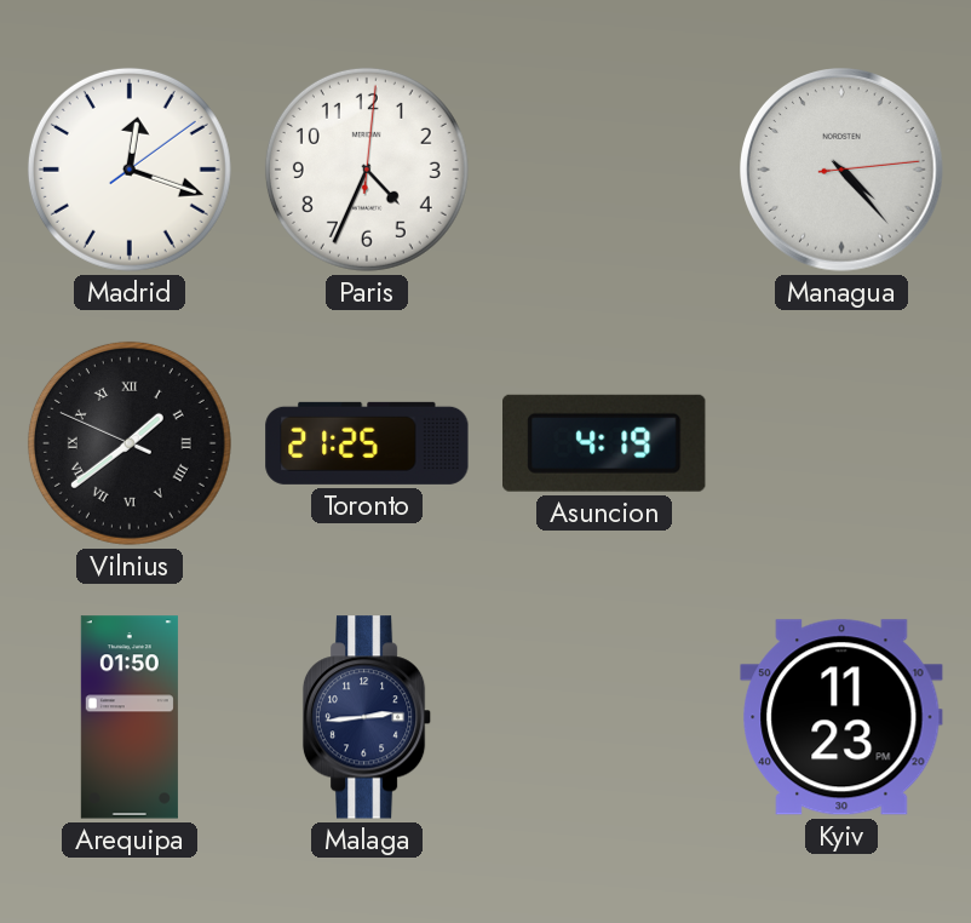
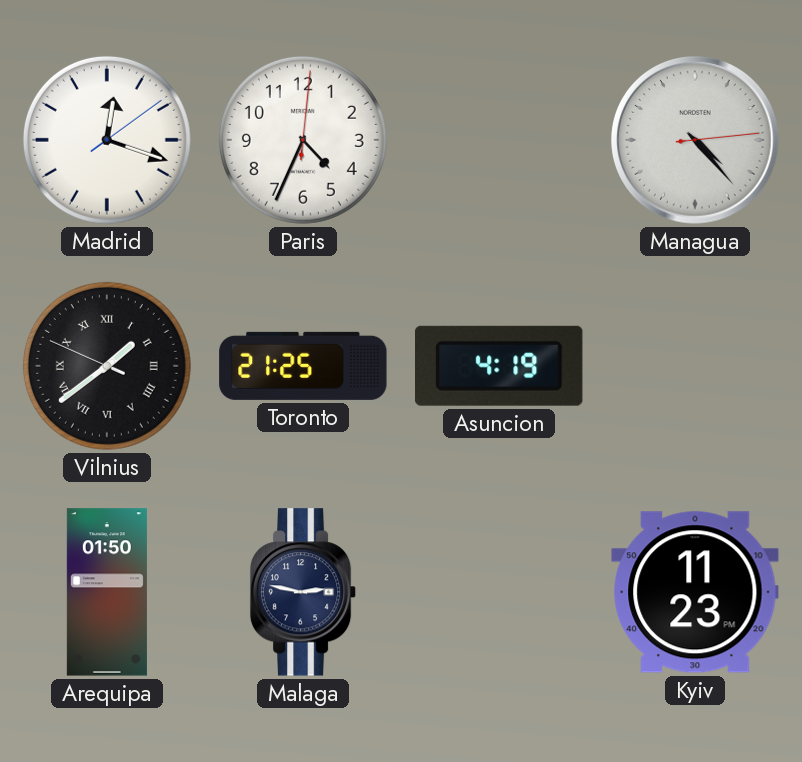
Malaga: 2:44 -> 2:47 (303, 592)
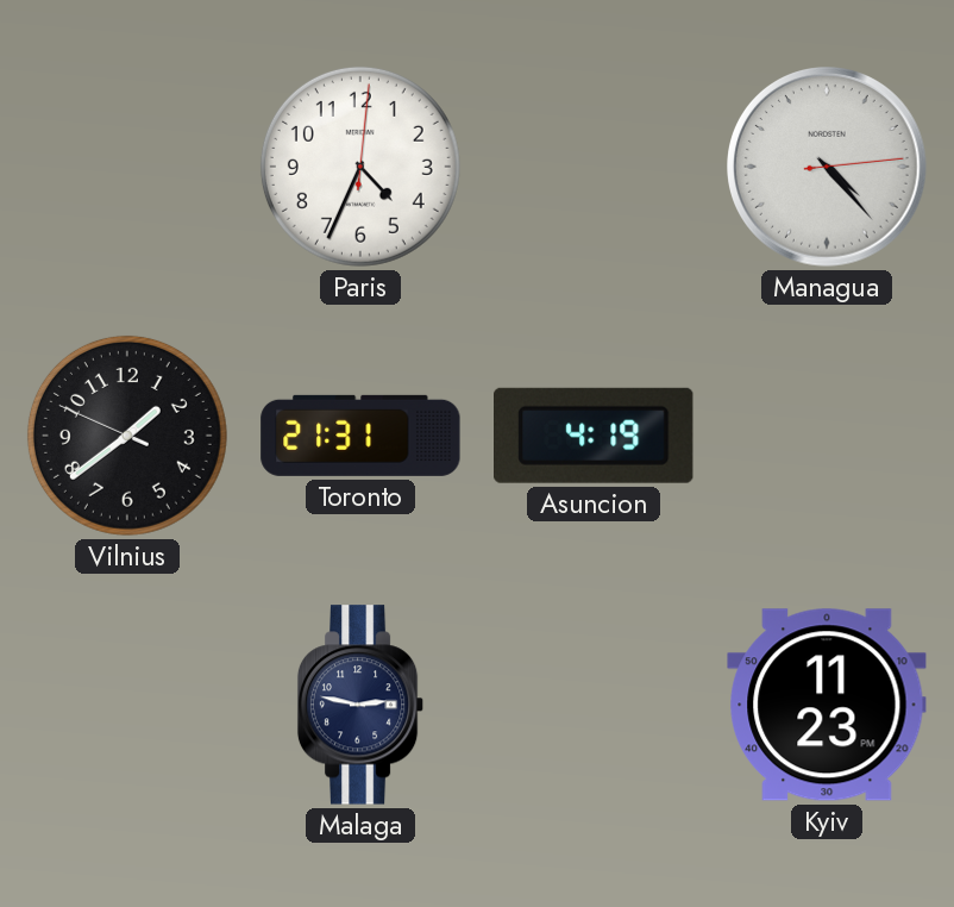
Madrid: 12:18 -> none (107, 140)
Vilnius numerals: Roman -> Arabic (127, 436)
Toronto: 21:25 -> 21:31 (360, 436)
Arequipa: 01:50 -> none (107, 592)
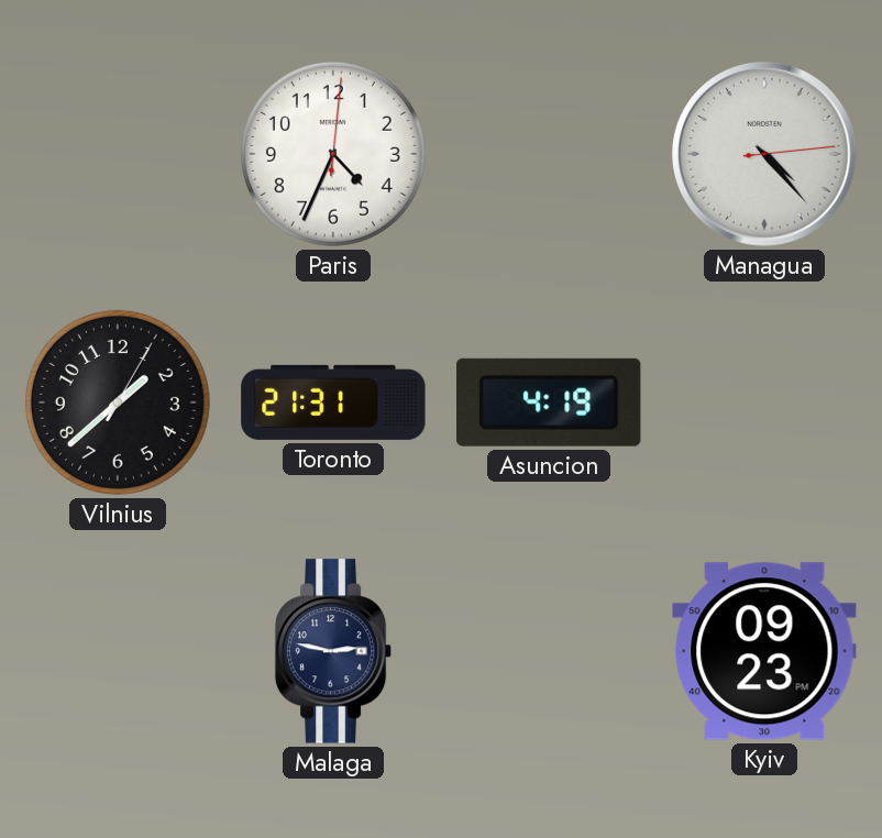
Vilnius: 1:38:49 -> 1:38:05 (118, 403)
Kyiv: 11:23 -> 09:23 (764, 651)
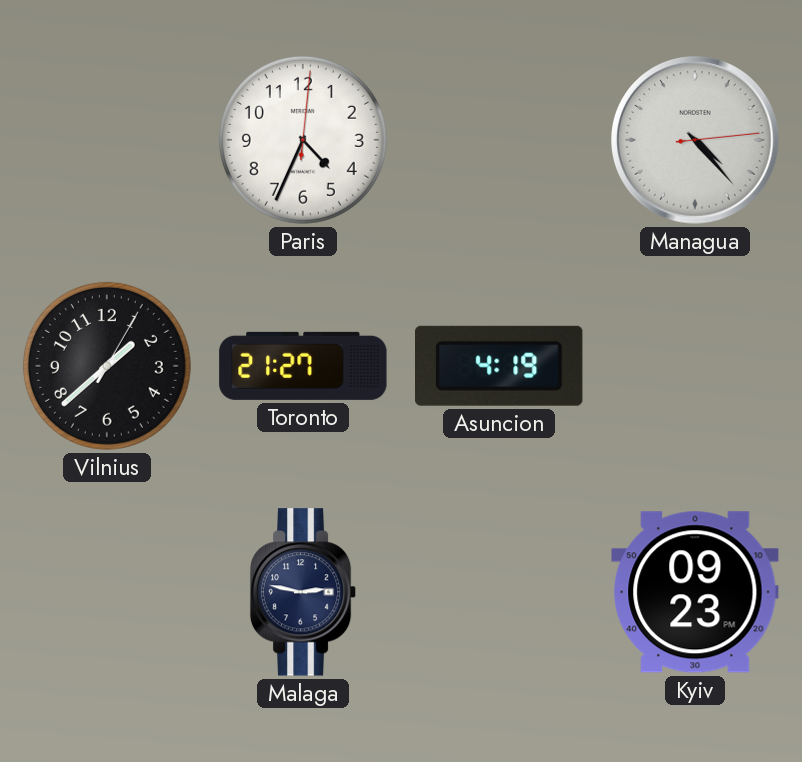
Toronto: 21:31 -> 21:27 (303, 366)
